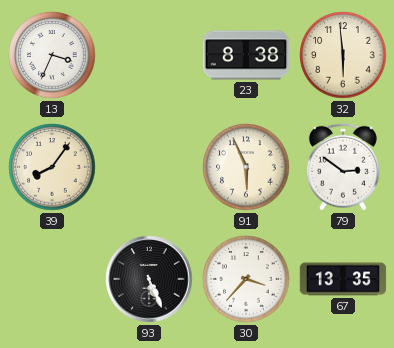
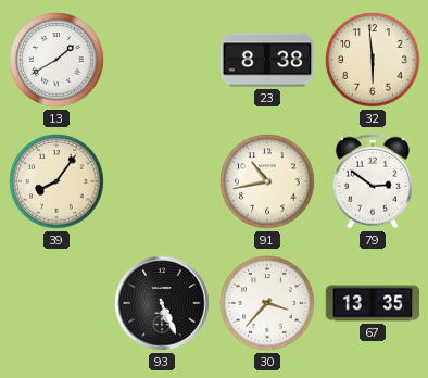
13: 3:34 -> 1:40 (56, 60)
91: 5:56 -> 10:43 (267, 181)
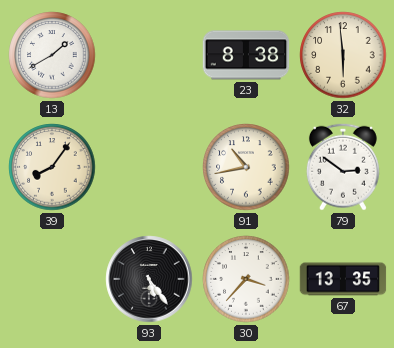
93: 5:26 -> 5:24 (149, 279)
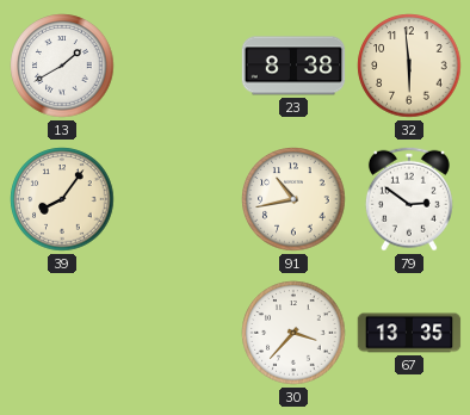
93: 5:24 -> none (149, 279)
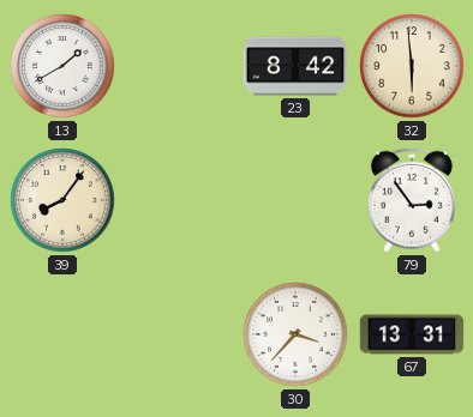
23: 8:38 -> 8:42 (295, 66)
91: 10:43 -> none (293, 199)
79: 2:51 -> 2:54 (412, 200)
67: 13:35 -> 13:31 (412, 334)
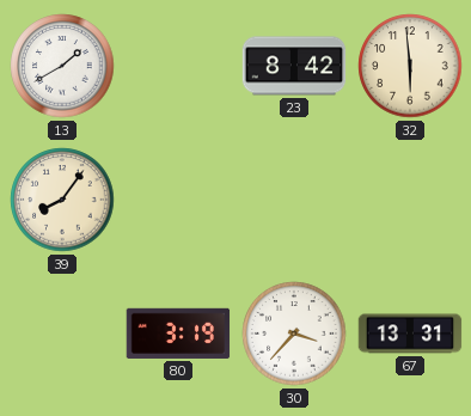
79: 2:54 -> none (412, 200)
80: none -> 3:19 (178, 334)
